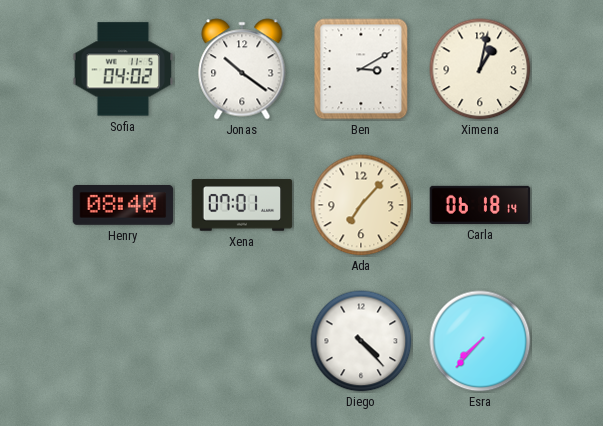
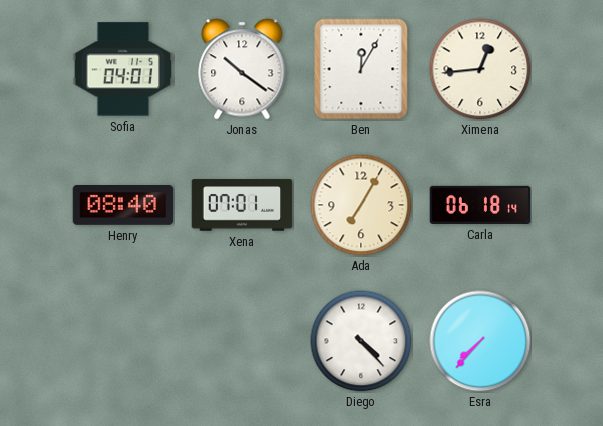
Sofia: 04:02 -> 04:01 (123, 69)
Ben: 3:10 -> 12:05 (361, 69)
Ximena: 1:02 -> 12:44 (480, 69)
Ada: 7:07 -> 7:05 (361, 205)
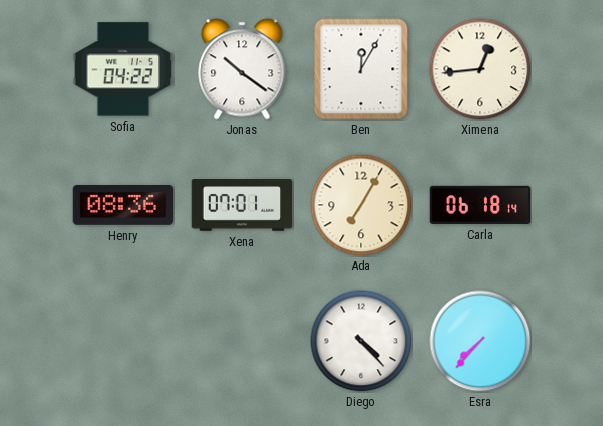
Sofia: 04:01 -> 04:22 (123, 69)
Henry: 08:40 -> 08:36 (123, 205)
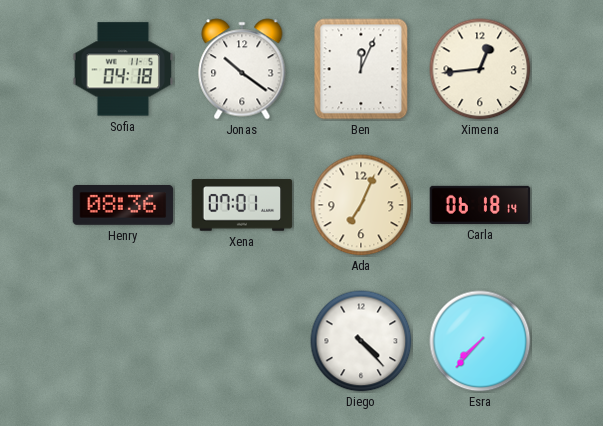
Sofia: 04:22 -> 04:18 (123, 69)
Ben: 12:05 -> 12:04 (361, 69)
Ada: 7:05 -> 7:04 (361, 205)
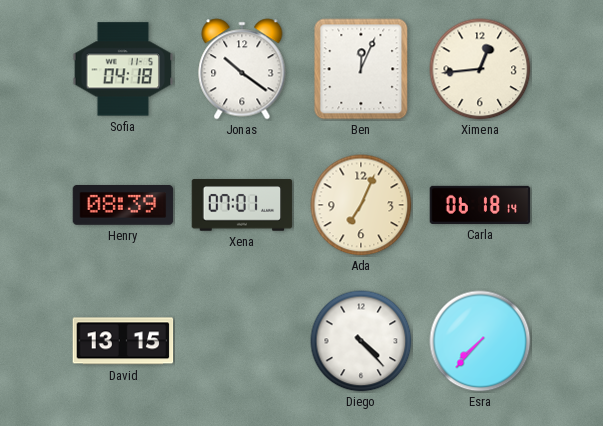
Henry: 08:36 -> 08:39 (123, 205)
David: none -> 13:15 (123, 341)
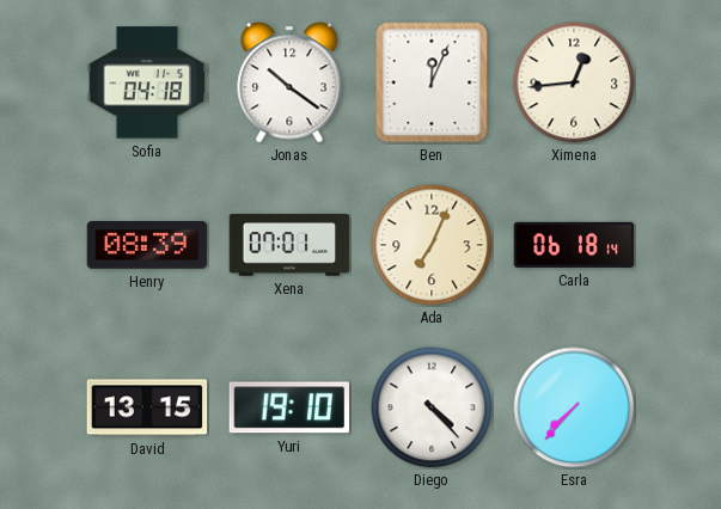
Yuri: none -> 19:10 (289, 407)
